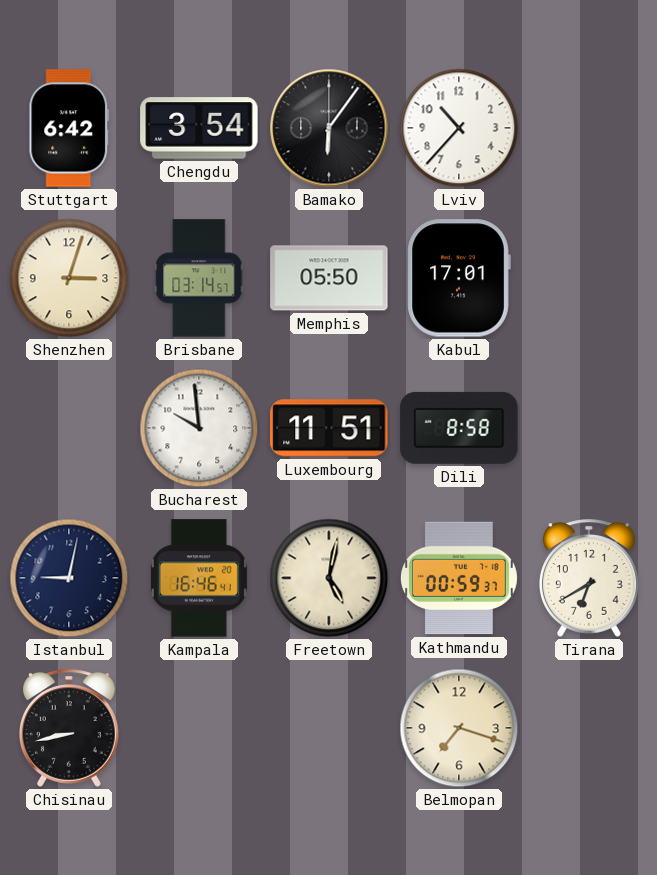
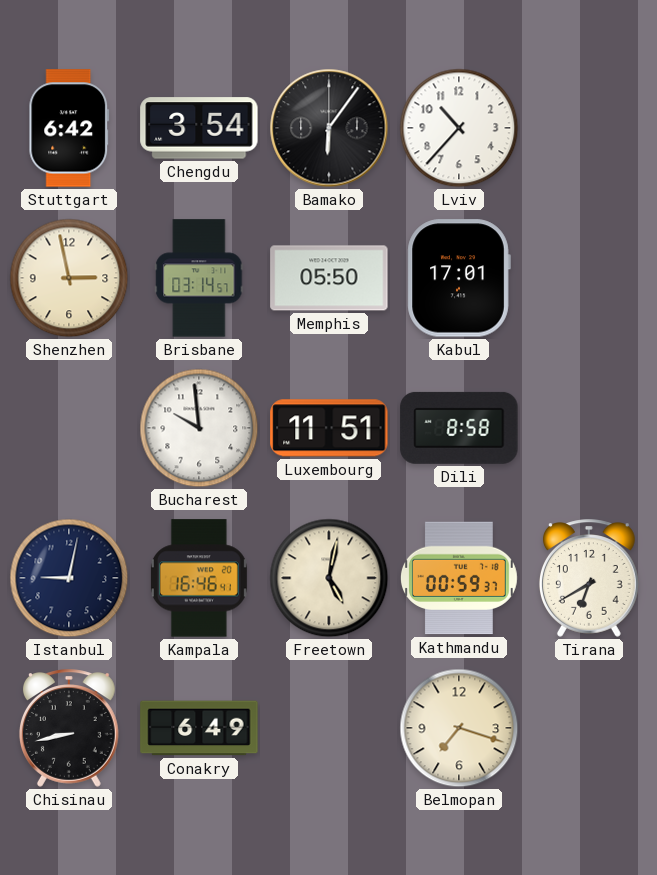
Shenzhen: 3:03 -> 2:58 (69, 278)
Conakry: none -> 6:49 (199, 728)
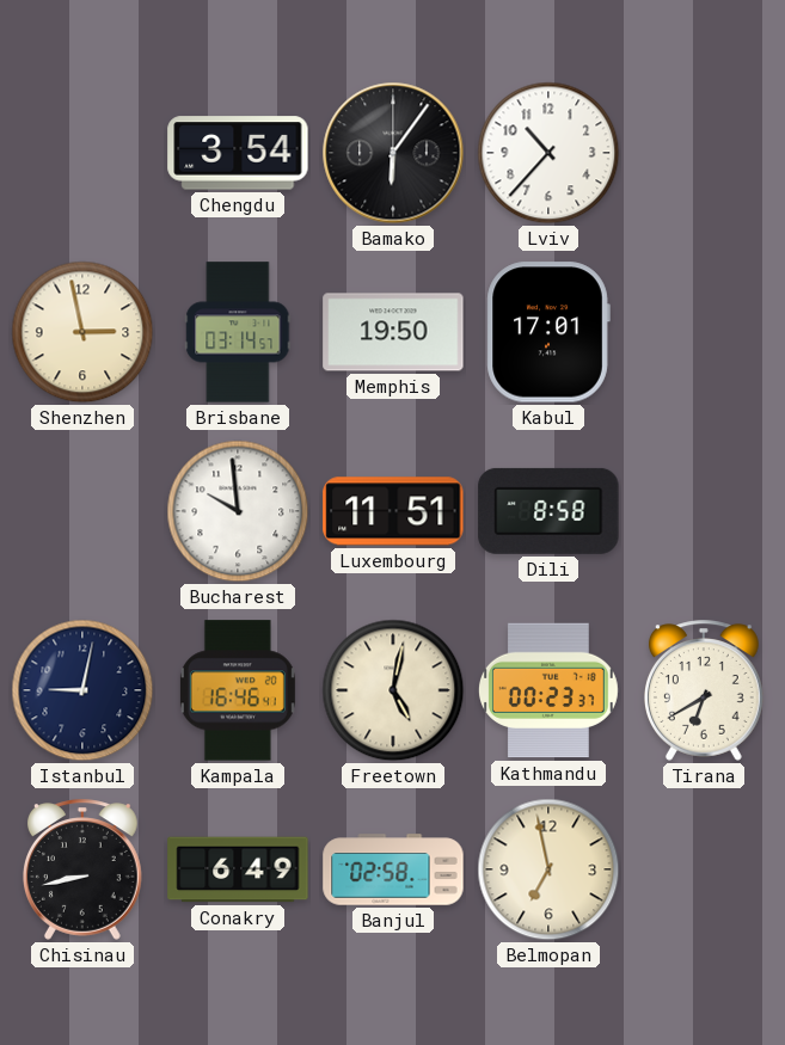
Stuttgart: 6:42 -> none (69, 128)
Memphis: 05:50 -> 19:50 (393, 332)
Kathmandu: 00:59 -> 00:23 (548, 690)
Banjul: none -> 02:58 (393, 869)
Belmopan: 7:18 -> 6:58 (548, 869)
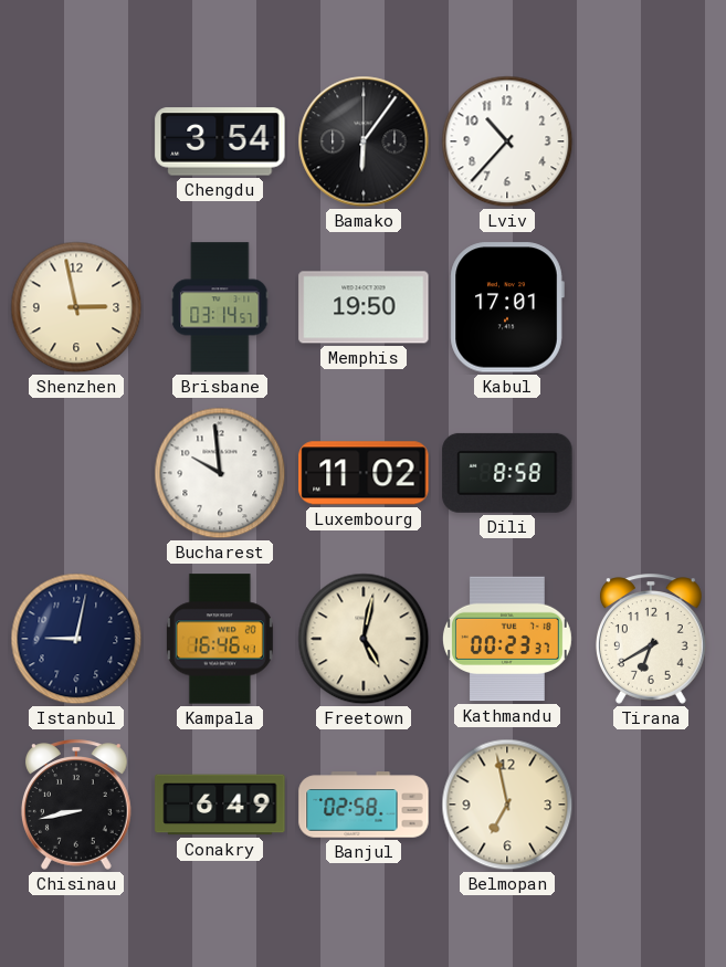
Luxembourg: 11:51 -> 11:02 (364, 473)
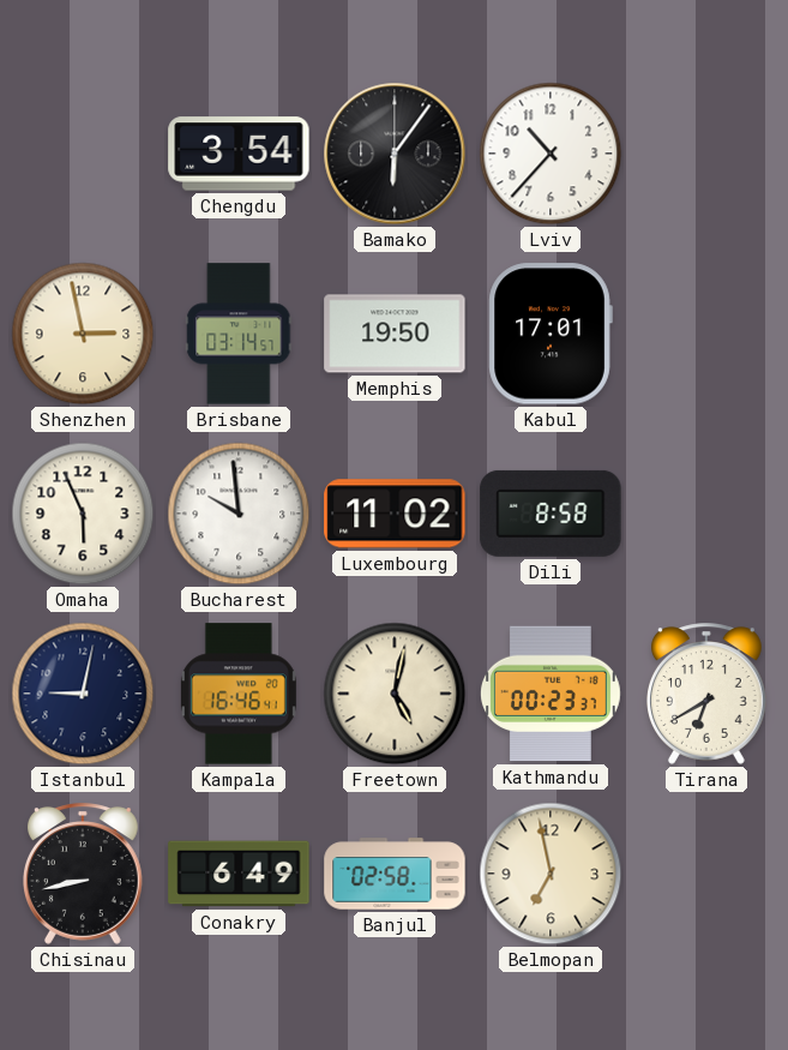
Omaha: none -> 5:56 (83, 514)
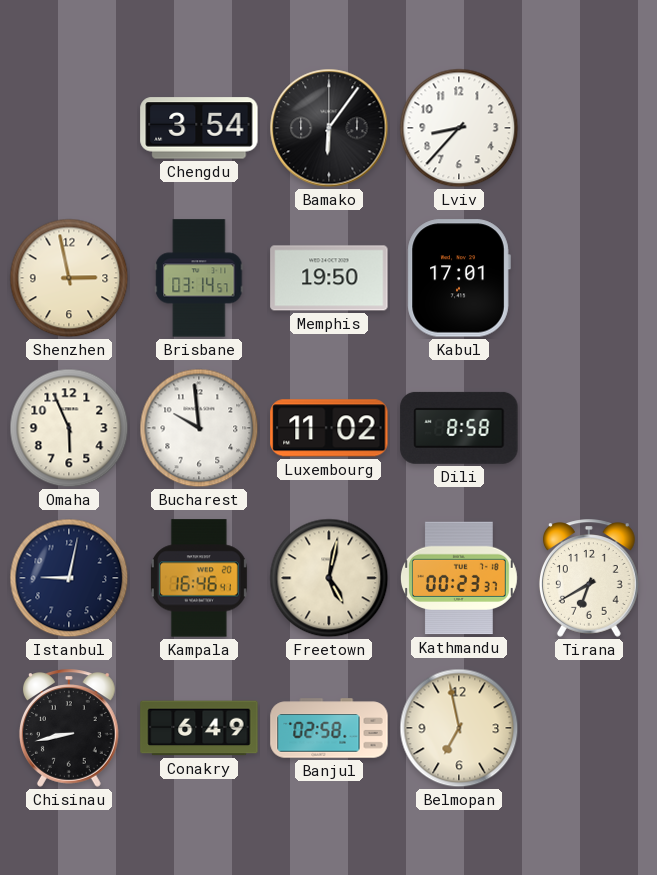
Lviv: 10:37 -> 8:37 (459, 128)
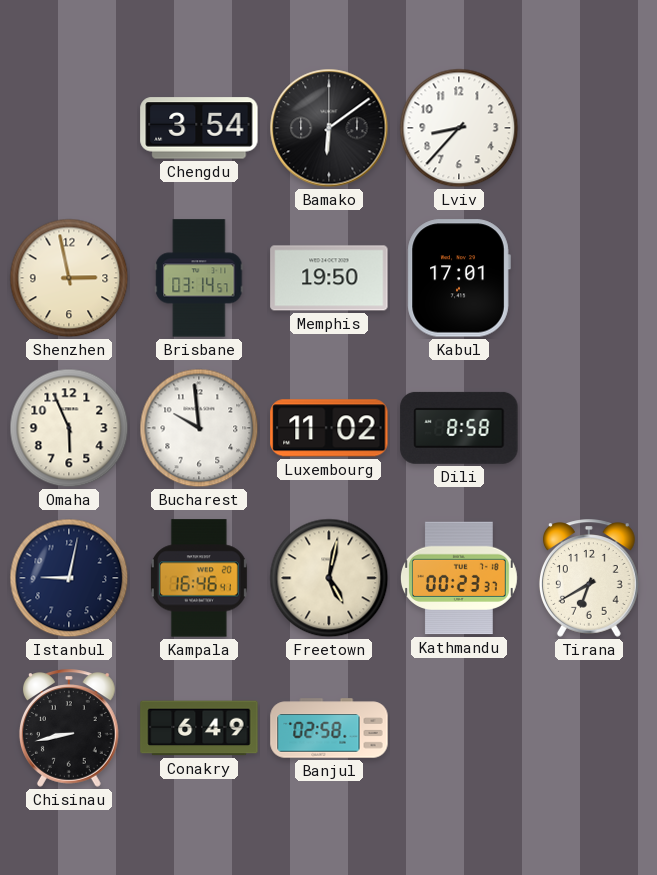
Bamako: 6:06 -> 6:09 (329, 128)
Belmopan: 6:58 -> none (459, 728)
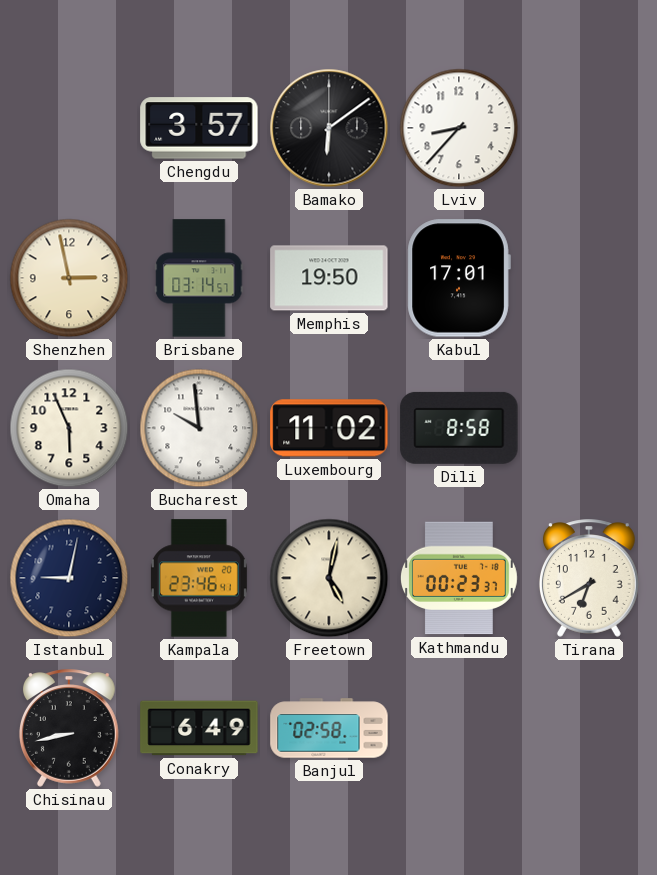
Chengdu: 3:54 -> 3:57 (199, 128)
Kampala: 16:46 -> 23:46 (199, 578)
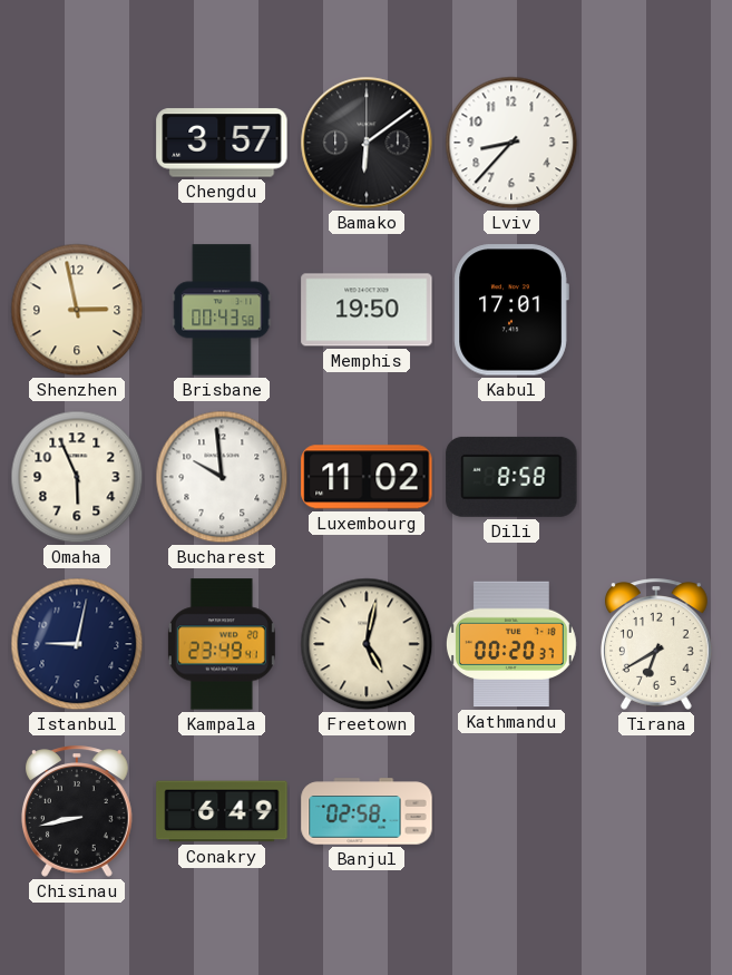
Brisbane: 03:14 -> 00:43 (222, 310)
Kampala: 23:46 -> 23:49 (222, 644)
Kathmandu: 00:23 -> 00:20 (511, 644)
